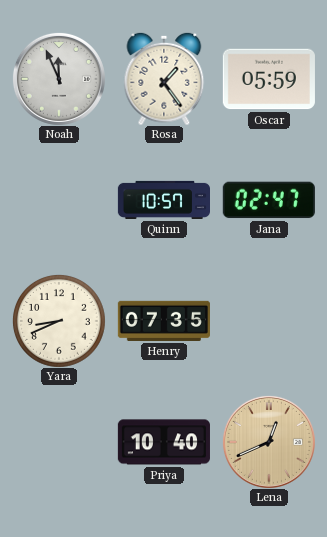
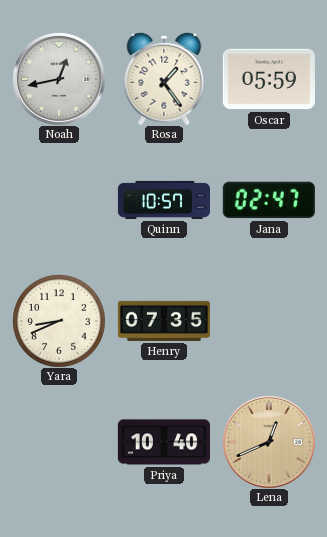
Noah: 11:56 -> 12:43 (59, 79)
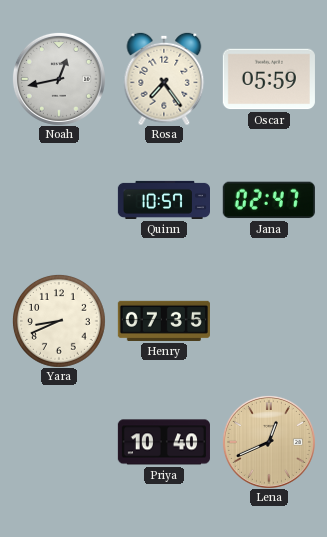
Rosa: 1:24 -> 7:24 (164, 79)
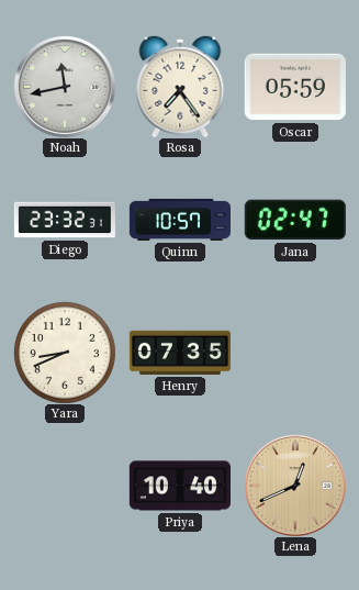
Noah: 12:43 -> 11:43 (65, 87)
Diego: none -> 23:32 (65, 220)
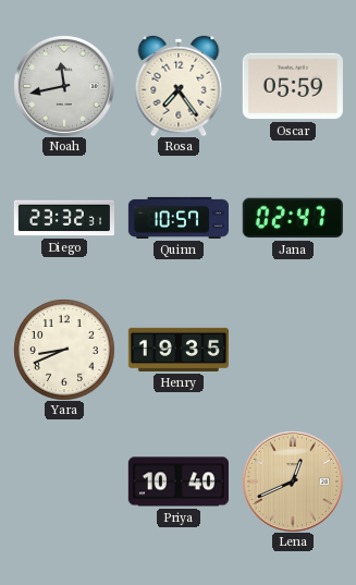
Henry: 07:35 -> 19:35 (179, 350)
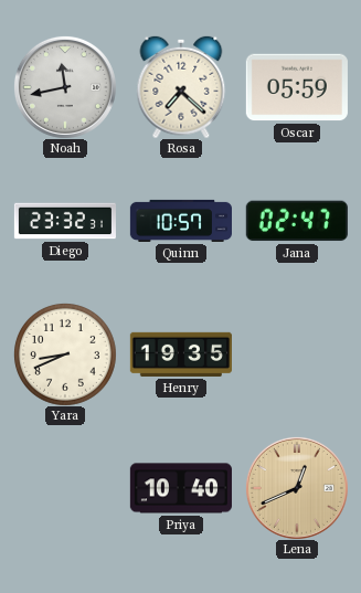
Rosa: 7:24 -> 7:22 (181, 87)
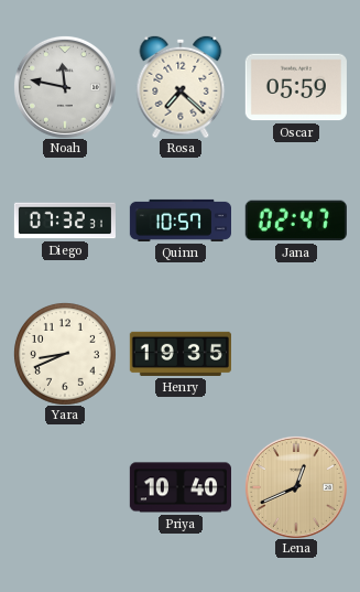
Noah: 11:43 -> 11:47 (65, 87)
Diego: 23:32 -> 07:32 (65, 220)
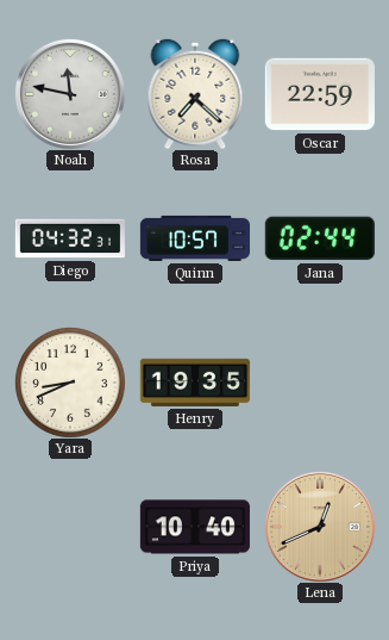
Oscar: 05:59 -> 22:59 (320, 94)
Diego: 07:32 -> 04:32 (70, 238)
Jana: 02:47 -> 02:44 (320, 238)
